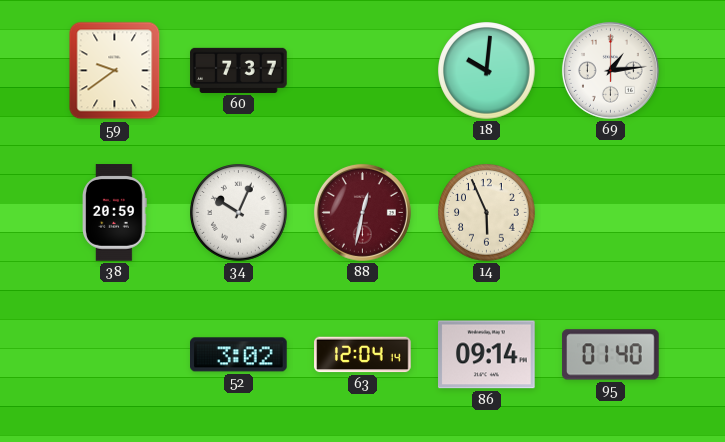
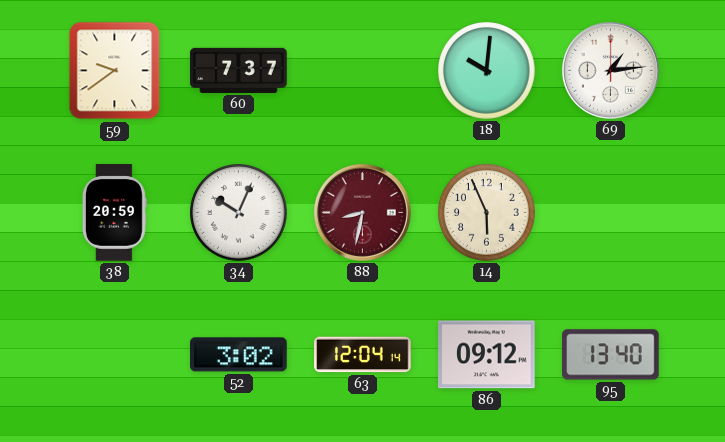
88: 12:32 -> 8:32 (362, 212)
86: 09:14 -> 09:12 (487, 355)
95: 01:40 -> 13:40 (611, 355)
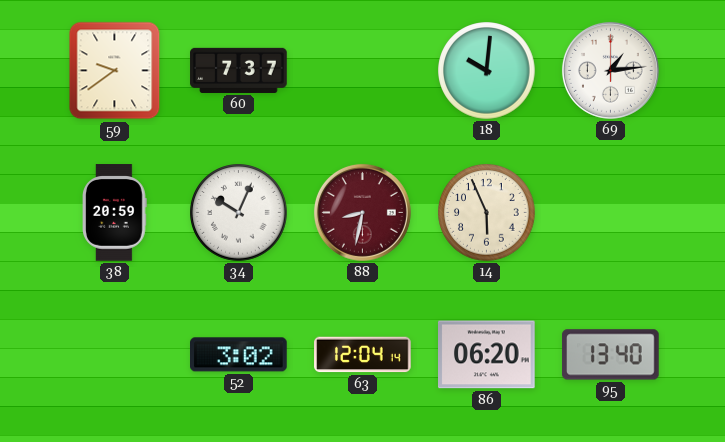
86: 09:12 -> 06:20 (487, 355)
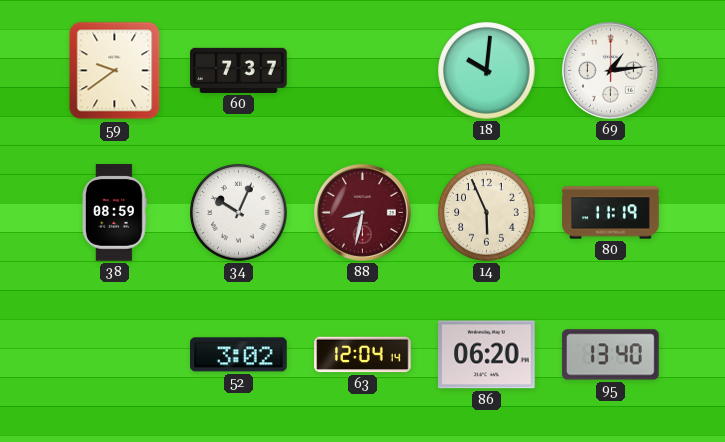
38: 20:59 -> 08:59 (115, 213)
80: none -> 11:19 (611, 213)
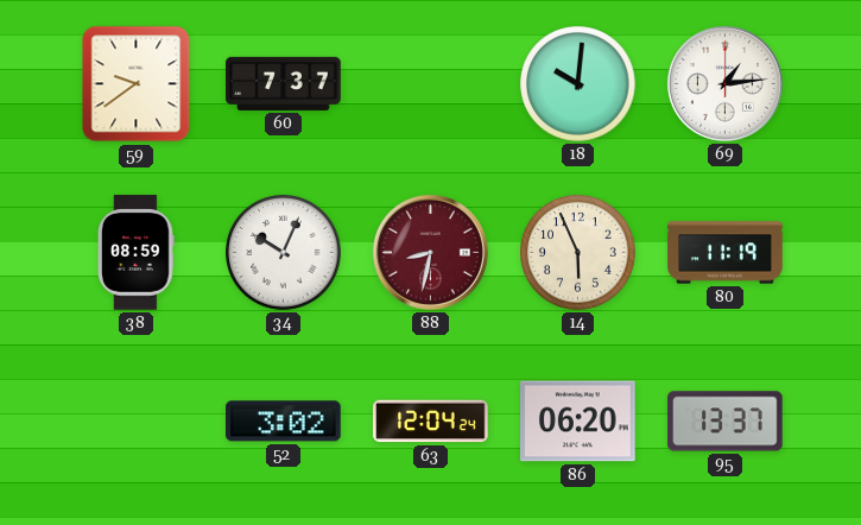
63: 12:04:14 -> 12:04:24 (431, 422)
95: 13:40 -> 13:37 (726, 422)
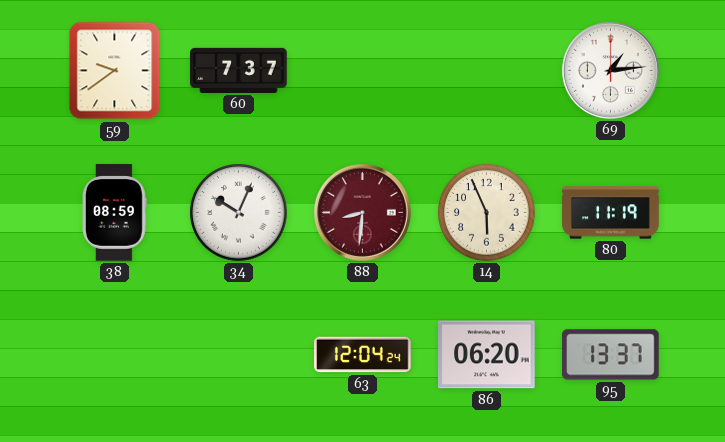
18: 10:01 -> none (578, 84)
88: 8:32 -> 8:31 (362, 212)
52: 3:02 -> none (284, 422)
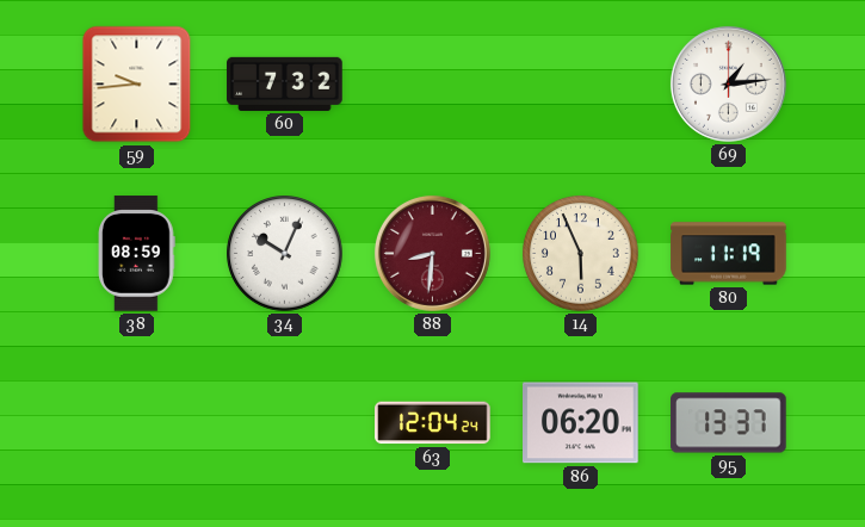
59: 9:39 -> 9:44 (137, 85)
60: 7:37 -> 7:32 (285, 83)
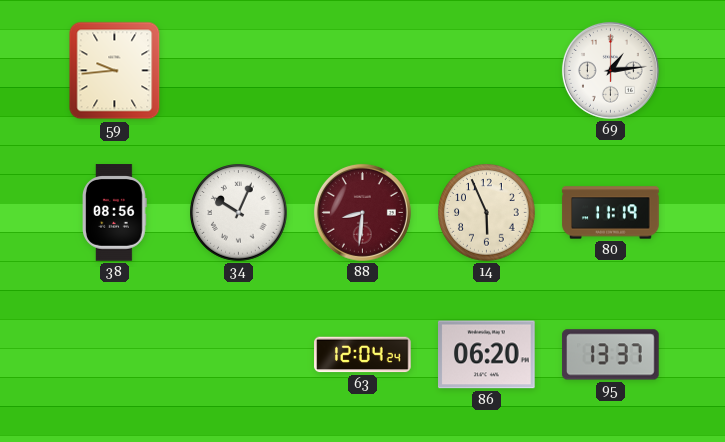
60: 7:32 -> none (285, 83)
38: 08:59 -> 08:56 (115, 213)
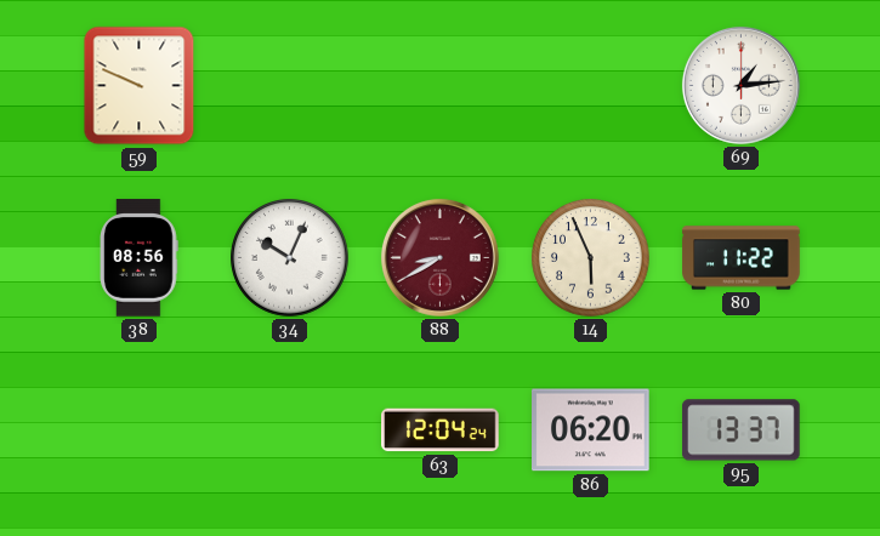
59: 9:44 -> 9:49 (140, 86)
88: 8:31 -> 8:40 (439, 257)
80: 11:19 -> 11:22 (742, 258)
